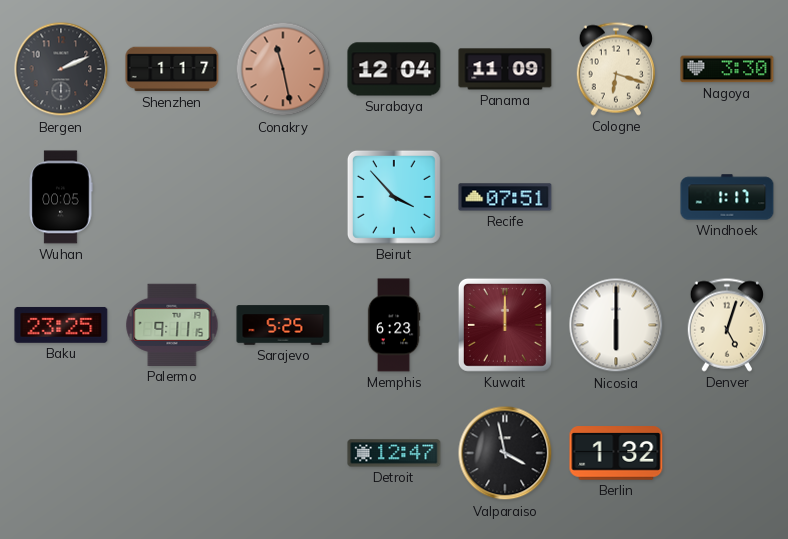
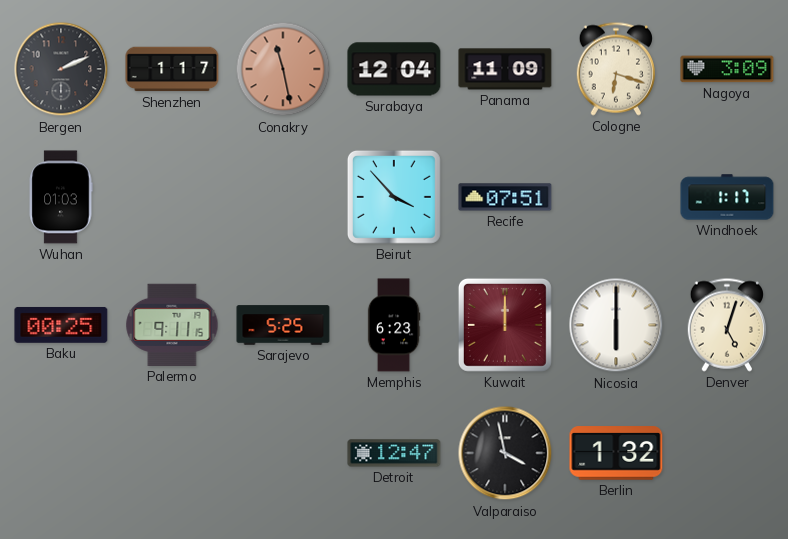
Nagoya: 3:30 -> 3:09 (727, 69)
Wuhan: 00:05 -> 01:03 (61, 197)
Baku: 23:25 -> 00:25 (61, 325)
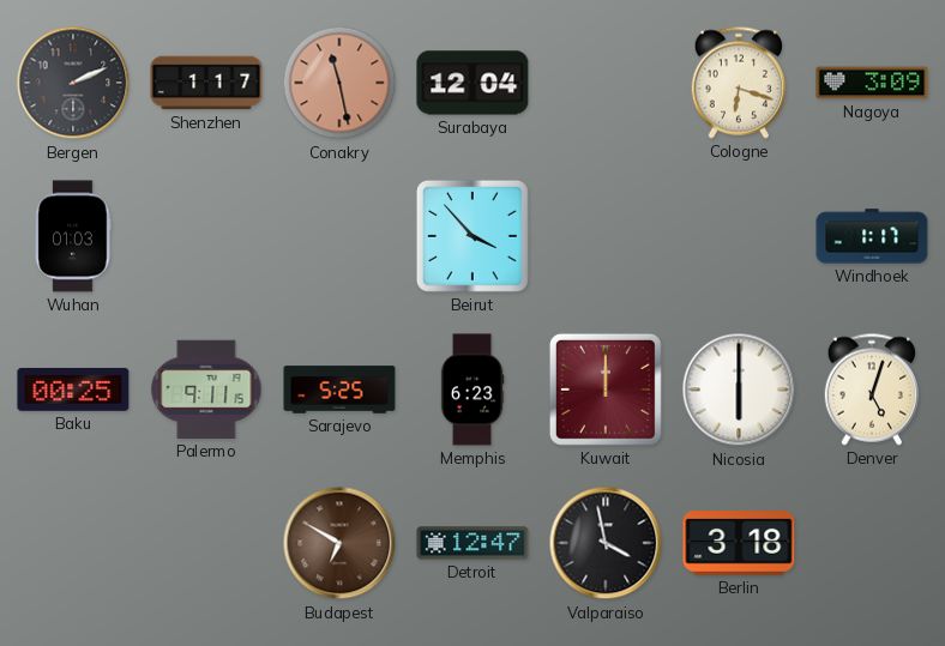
Panama: 11:09 -> none (505, 69)
Recife: 07:51 -> none (505, 197)
Budapest: none -> 6:50 (339, 543)
Berlin: 1:32 -> 3:18 (739, 543)
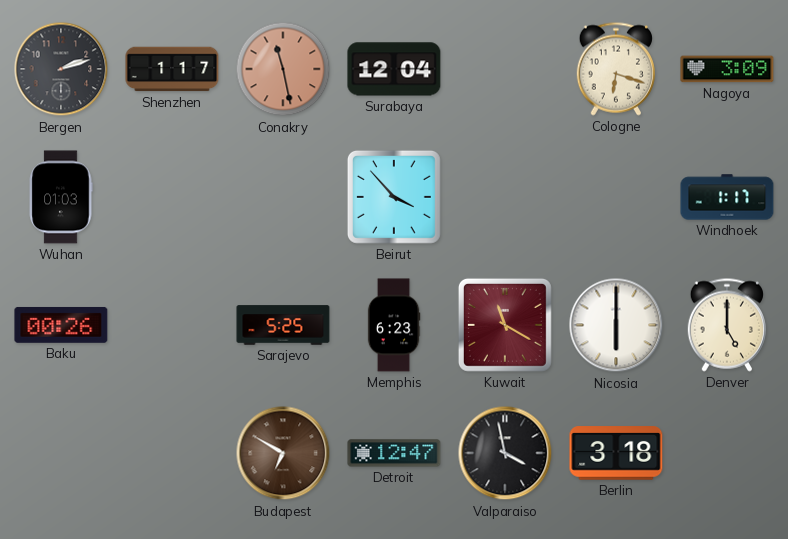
Bergen: 2:11 -> 2:12 (61, 69)
Baku: 00:25 -> 00:26 (61, 325)
Palermo: 9:11 -> none (206, 390)
Kuwait: 12:00 -> 11:20 (505, 325)
Denver: 5:03 -> 5:00 (727, 325)
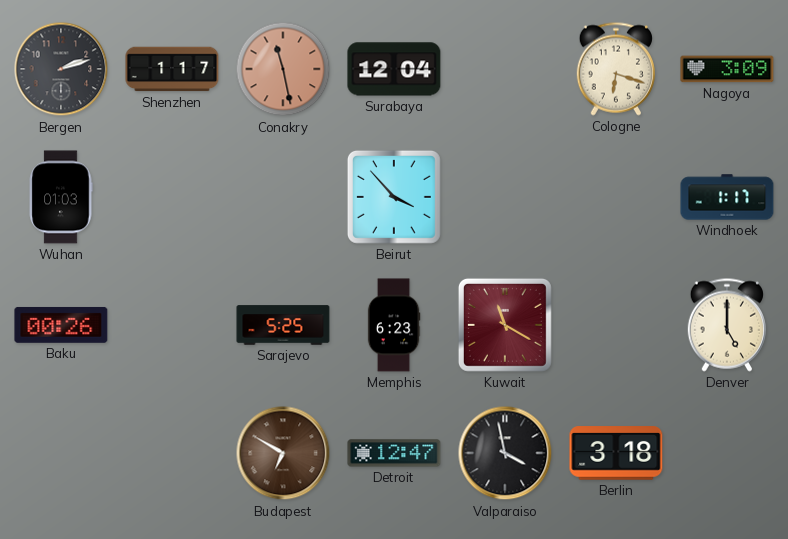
Nicosia: 6:00 -> none (616, 325)
